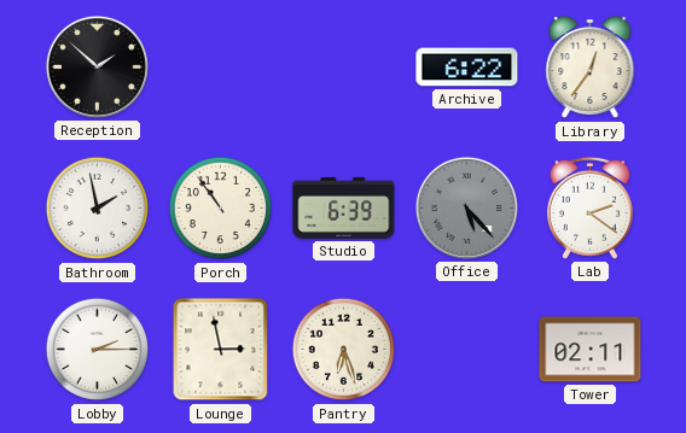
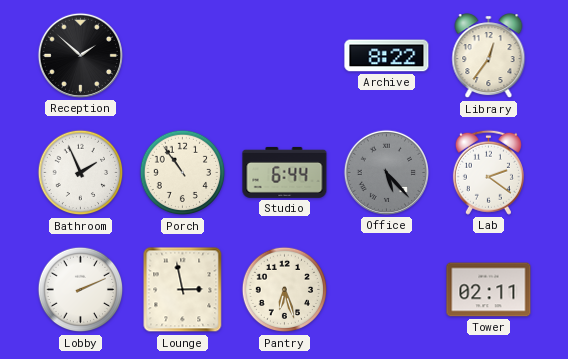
Archive: 6:22 -> 8:22 (387, 56)
Bathroom: 1:58 -> 1:56 (81, 173)
Studio: 6:39 -> 6:44 (285, 172)
Lobby: 2:15 -> 2:11 (81, 290)
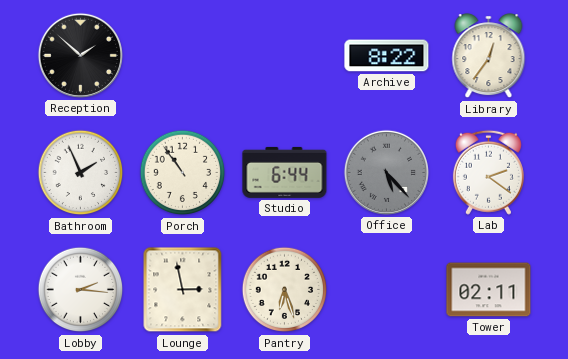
Lobby: 2:11 -> 2:16 (81, 290)
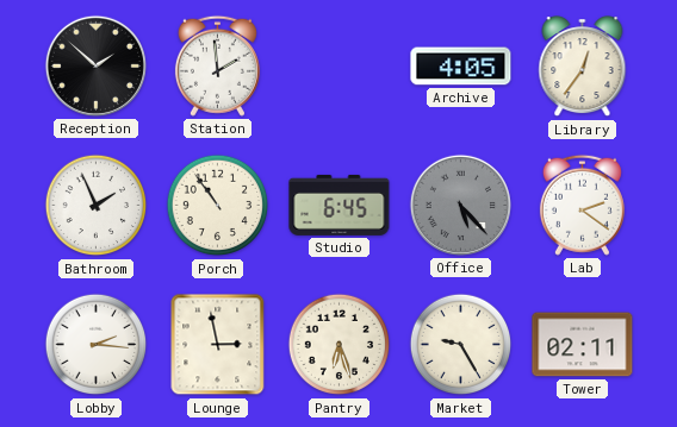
Station: none -> 1:59 (217, 65)
Archive: 8:22 -> 4:05 (461, 67)
Studio: 6:44 -> 6:45 (340, 205)
Market: none -> 9:25 (461, 345)
